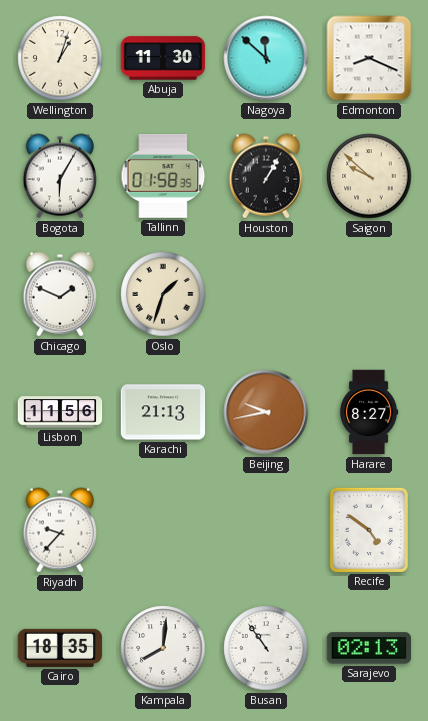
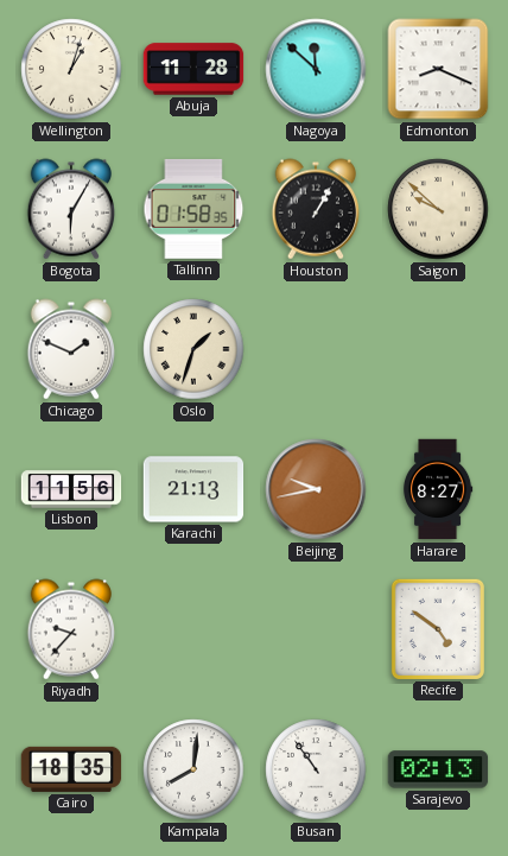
Abuja: 11:30 -> 11:28 (193, 69)
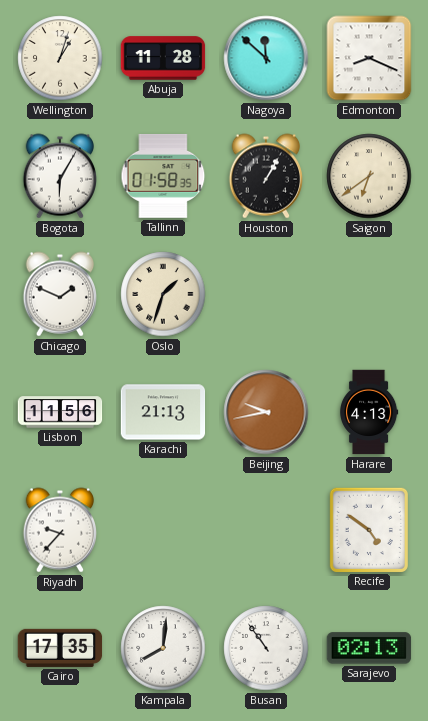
Saigon: 9:52 -> 6:39 (369, 176)
Harare: 8:27 -> 4:13 (369, 412)
Cairo: 18:35 -> 17:35 (60, 648)
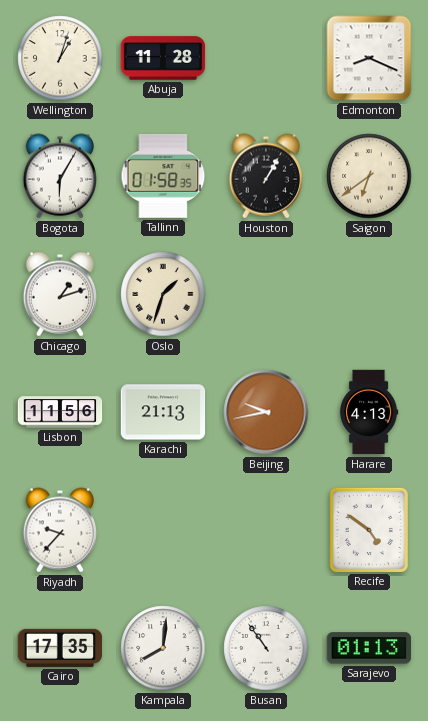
Nagoya: 11:52 -> none (266, 58)
Chicago: 1:49 -> 1:12 (60, 294)
Sarajevo: 02:13 -> 01:13 (369, 648)
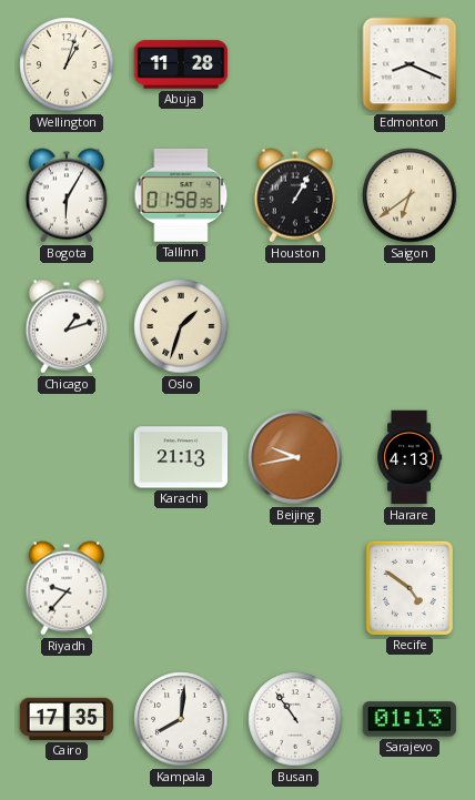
Lisbon: 11:56 -> none (60, 412)
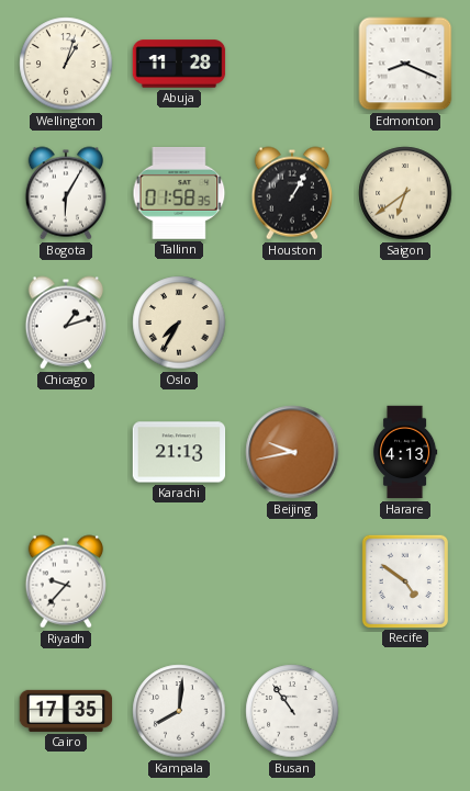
Oslo: 1:33 -> 7:35 (179, 323)
Sarajevo: 01:13 -> none (410, 719)
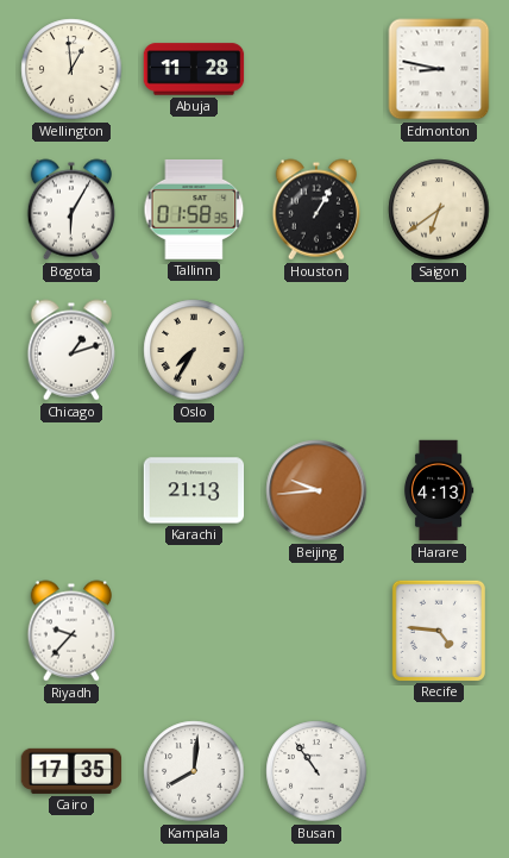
Wellington: 1:03 -> 12:59 (71, 69)
Edmonton: 8:19 -> 8:47 (439, 69)
Beijing: 9:43 -> 9:44 (316, 490)
Recife: 4:51 -> 4:46 (439, 630)
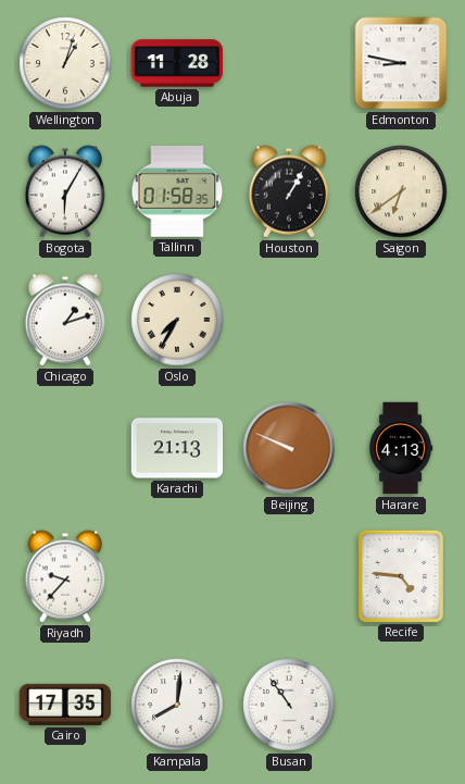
Wellington: 12:59 -> 1:03 (65, 63)
Beijing: 9:44 -> 9:49 (289, 448)
